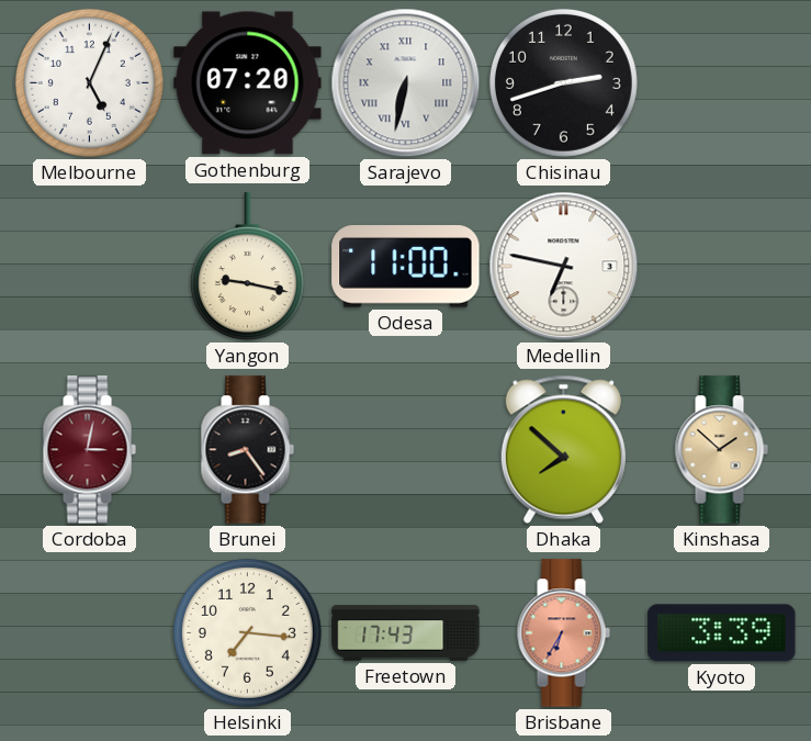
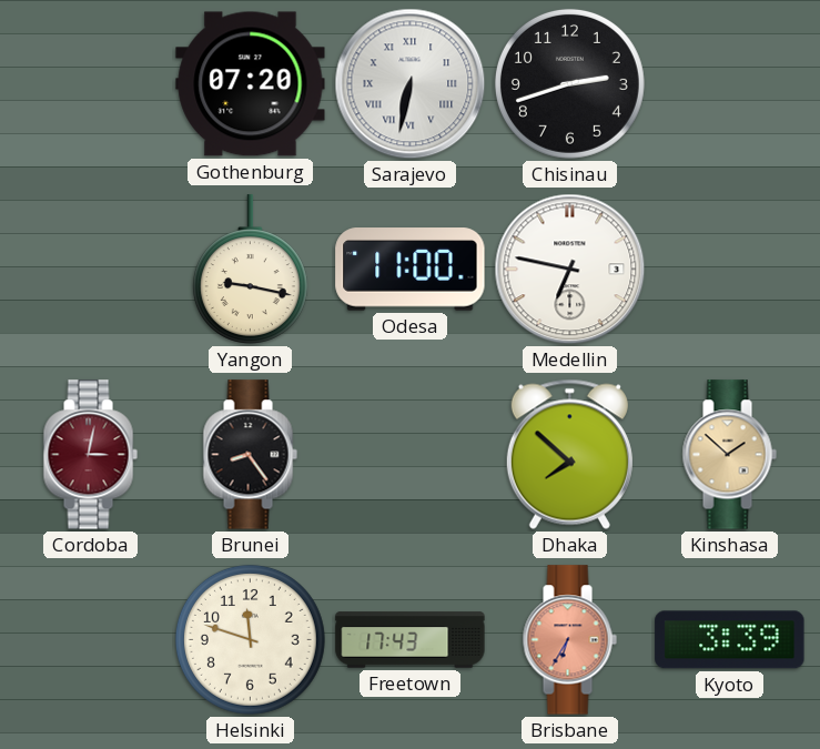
Melbourne: 5:04 -> none (89, 82)
Helsinki: 7:16 -> 11:48 (250, 639)
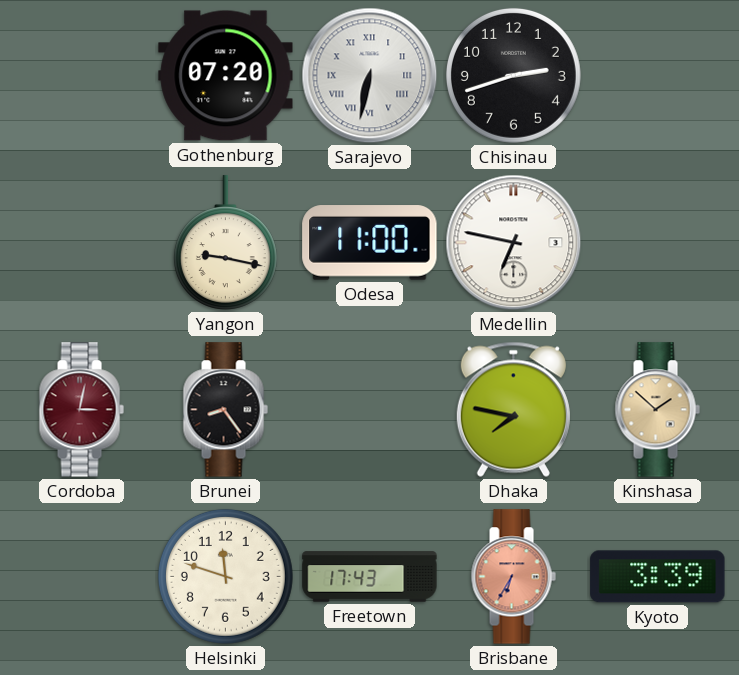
Dhaka: 7:52 -> 7:47 (513, 409)
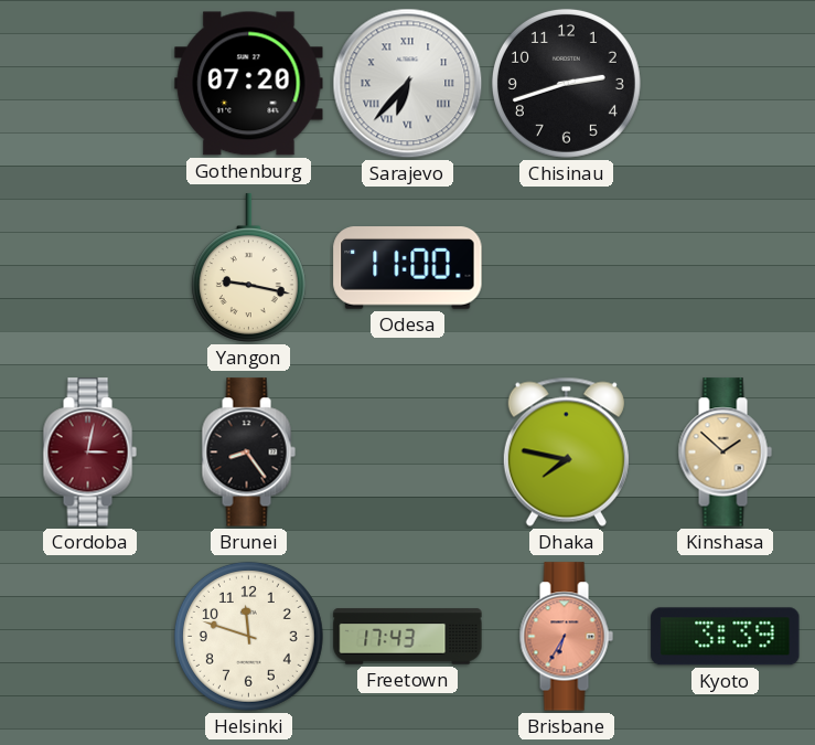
Sarajevo: 6:32 -> 6:37 (408, 84)
Medellin: 6:47 -> none (514, 243)
